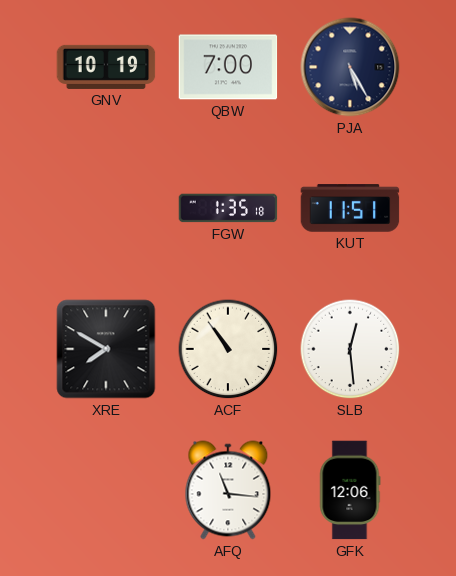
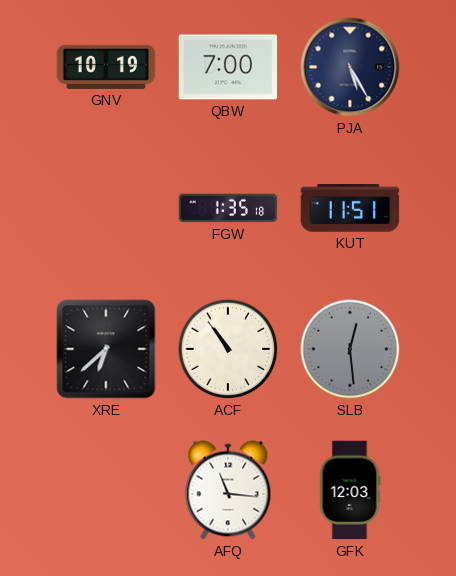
XRE: 7:50 -> 6:38 (106, 349)
SLB dial: white -> grey (350, 349)
GFK: 12:06 -> 12:03 (350, 490)
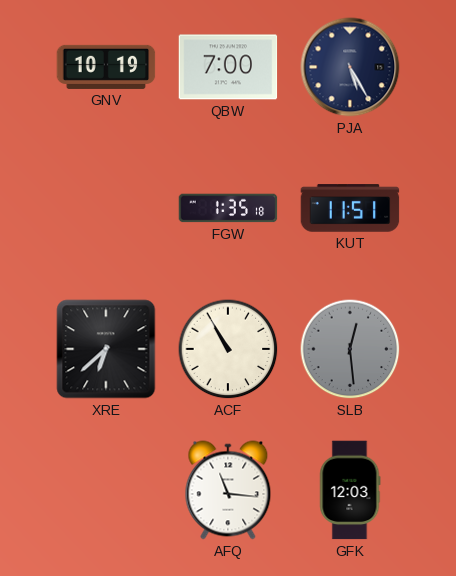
ACF: 10:54 -> 10:55 (228, 349)
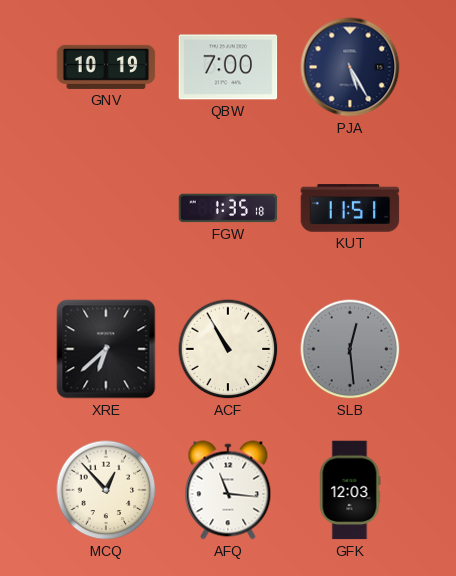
MCQ: none -> 12:53 (106, 490)
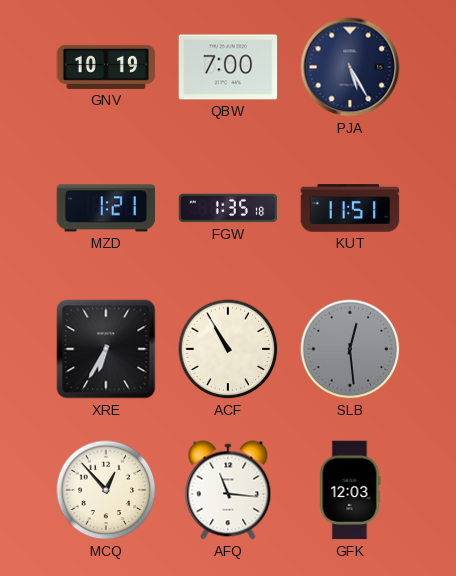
MZD: none -> 1:21 (106, 208)
XRE: 6:38 -> 6:35 (106, 349)
